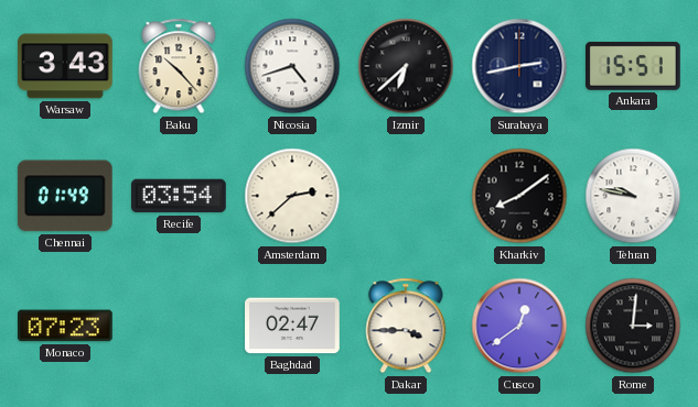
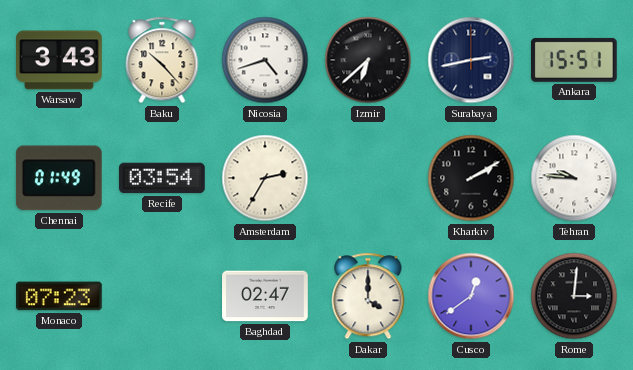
Amsterdam: 2:38 -> 2:35 (265, 178)
Kharkiv: 8:09 -> 2:10 (471, 178)
Tehran: 9:47 -> 9:46 (574, 178)
Dakar: 3:45 -> 4:00 (368, 296)
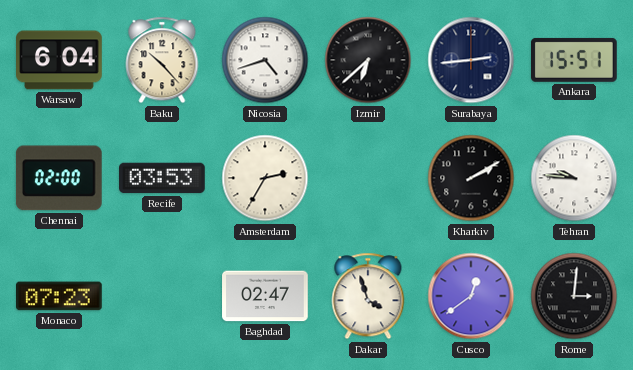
Warsaw: 3:43 -> 6:04 (59, 60)
Surabaya: 2:43 -> 2:44 (471, 60)
Chennai: 01:49 -> 02:00 (59, 178)
Recife: 03:54 -> 03:53 (163, 178)
Dakar: 4:00 -> 3:57 (368, 296)
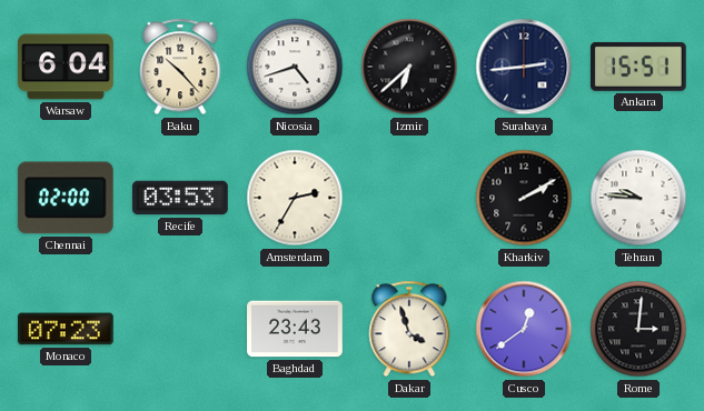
Baghdad: 02:47 -> 23:43 (295, 329)
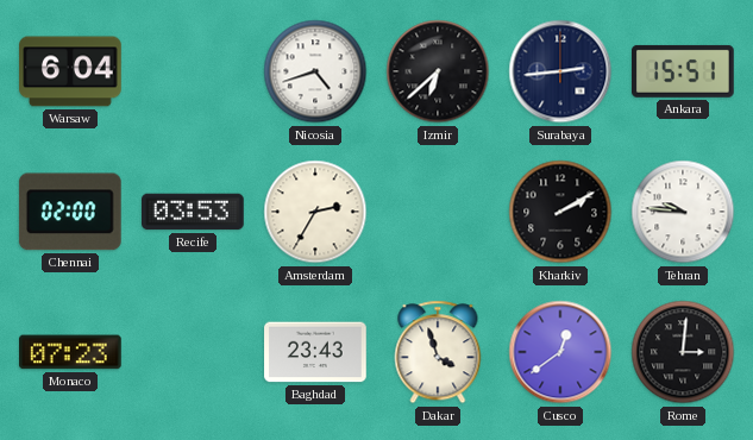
Baku: 10:23 -> none (180, 67)
